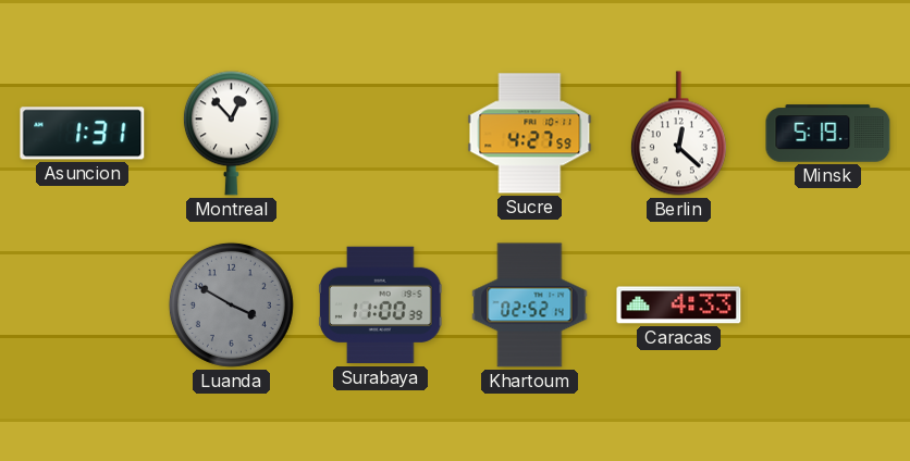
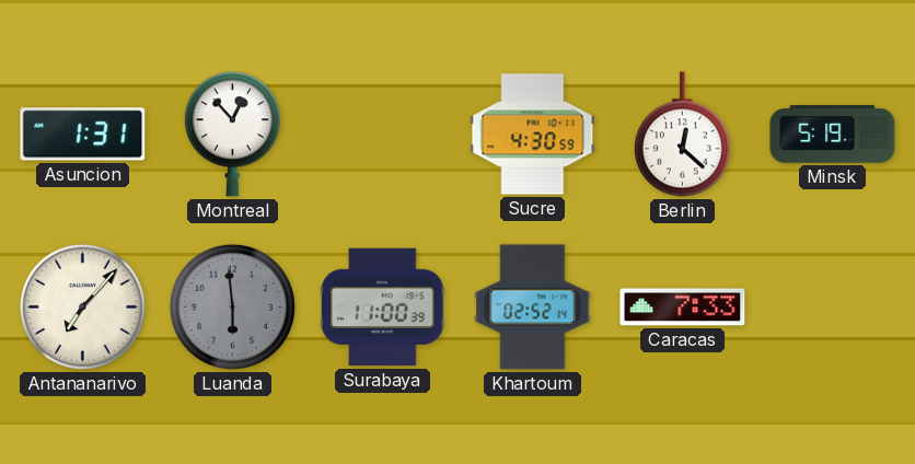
Sucre: 4:27 -> 4:30 (533, 135)
Antananarivo: none -> 7:07 (82, 306)
Luanda: 3:50 -> 5:59 (232, 306)
Caracas: 4:33 -> 7:33 (683, 308)
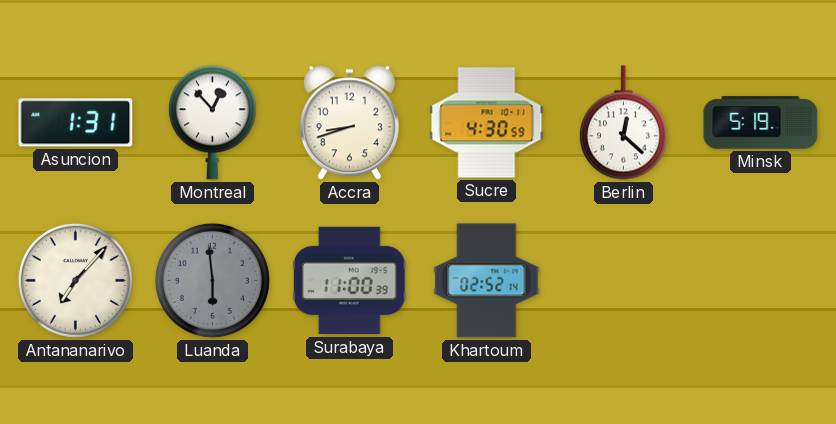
Accra: none -> 8:42 (349, 123)
Caracas: 7:33 -> none (683, 308)
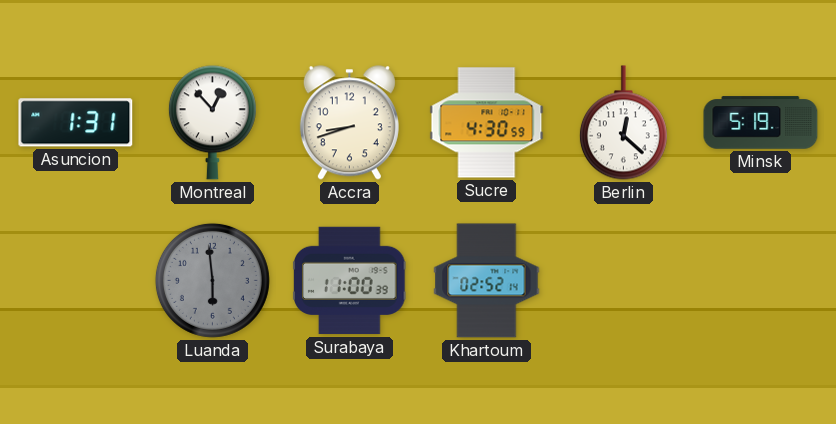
Antananarivo: 7:07 -> none (75, 280)
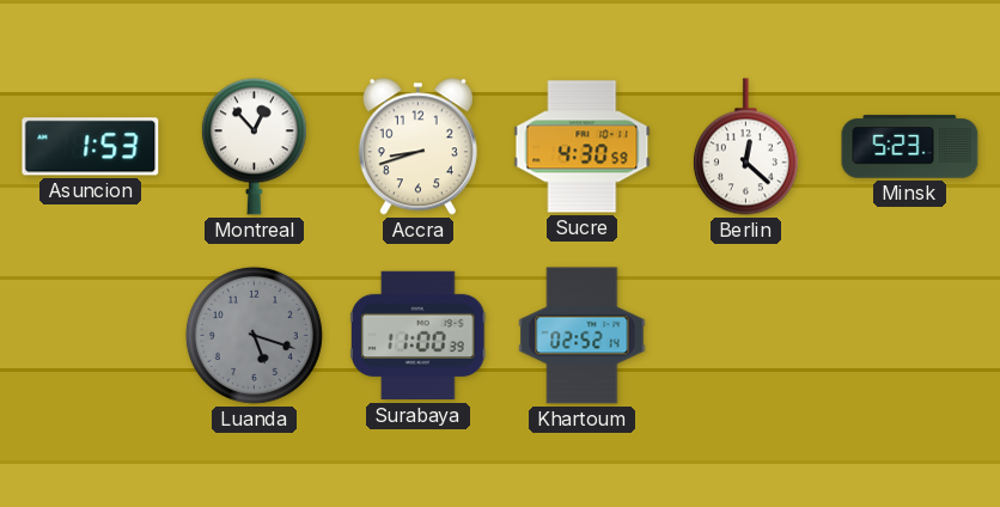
Asuncion: 1:31 -> 1:53 (91, 147)
Minsk: 5:19 -> 5:23 (910, 147)
Luanda: 5:59 -> 5:18 (254, 335)
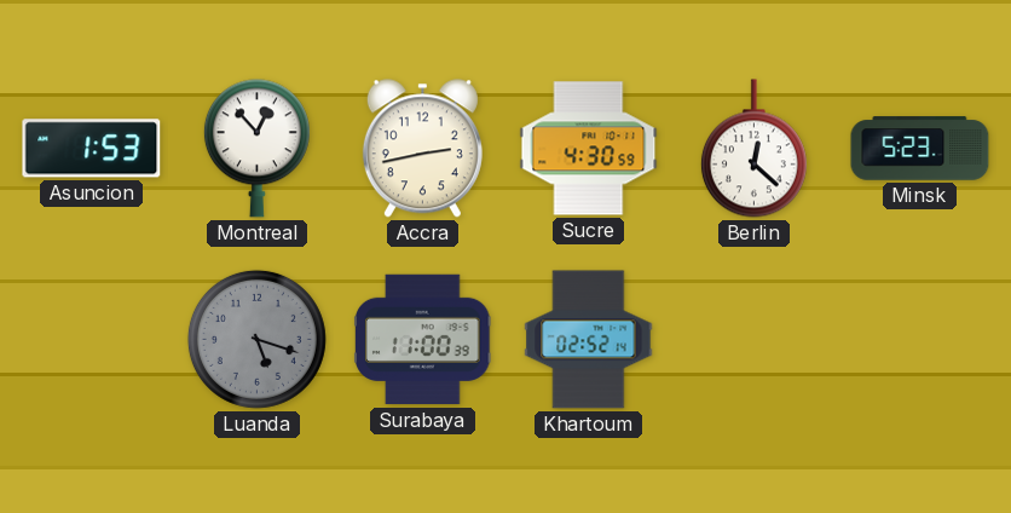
Accra: 8:42 -> 2:43 (422, 149)
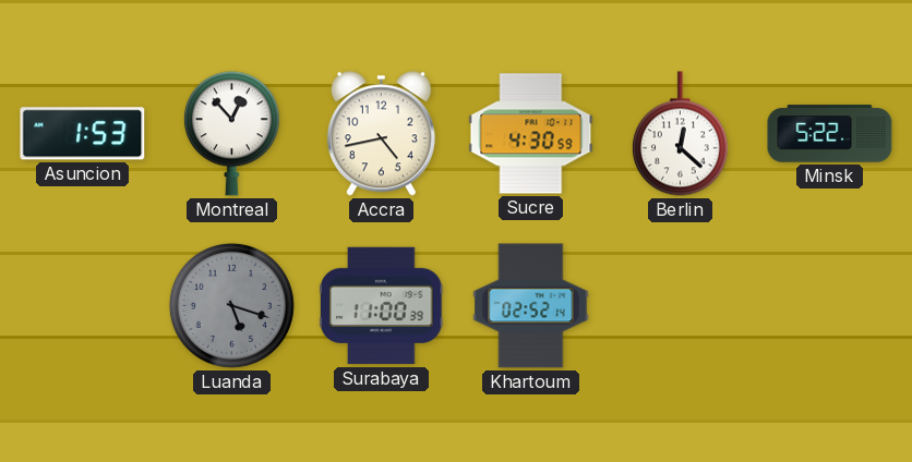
Accra: 2:43 -> 4:43 (381, 134)
Minsk: 5:23 -> 5:22 (830, 134)
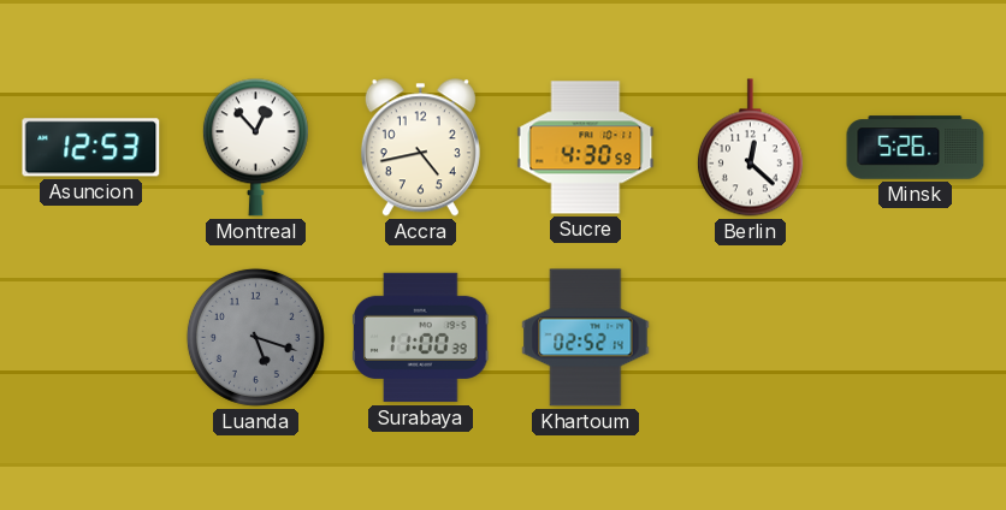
Asuncion: 1:53 -> 12:53 (91, 148)
Minsk: 5:22 -> 5:26 (916, 148)
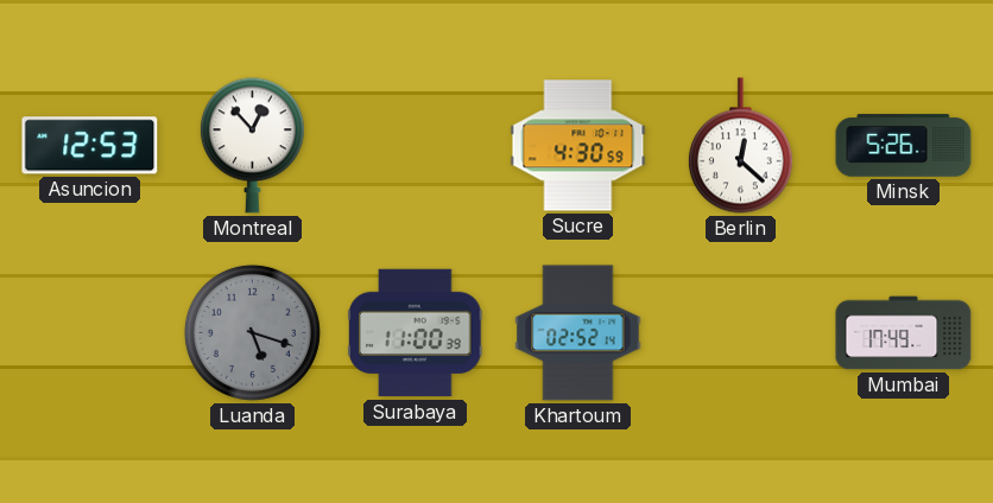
Accra: 4:43 -> none (420, 148)
Mumbai: none -> 17:49 (904, 333)
